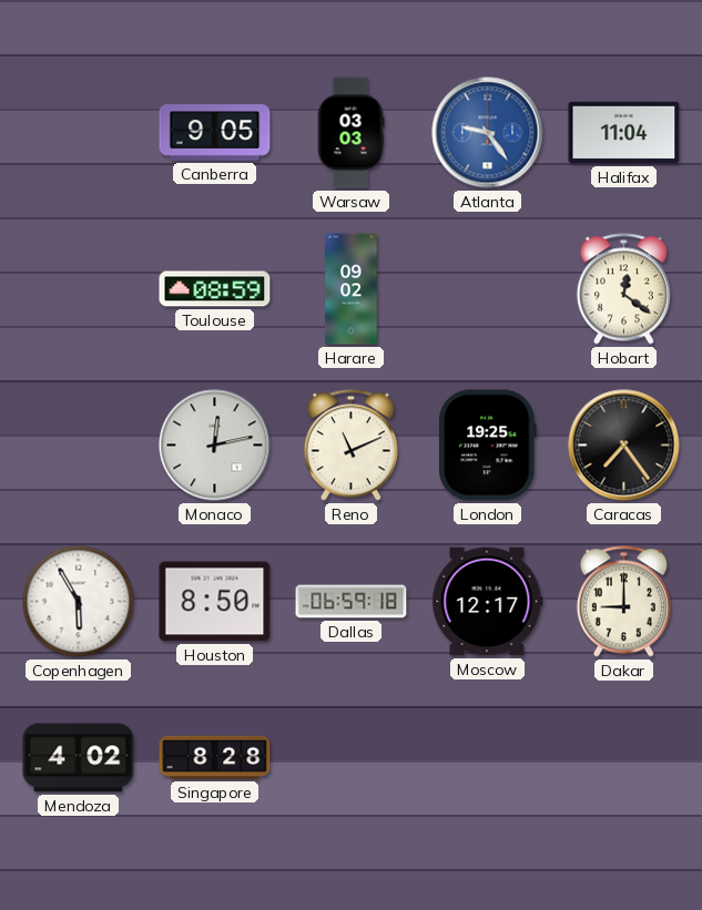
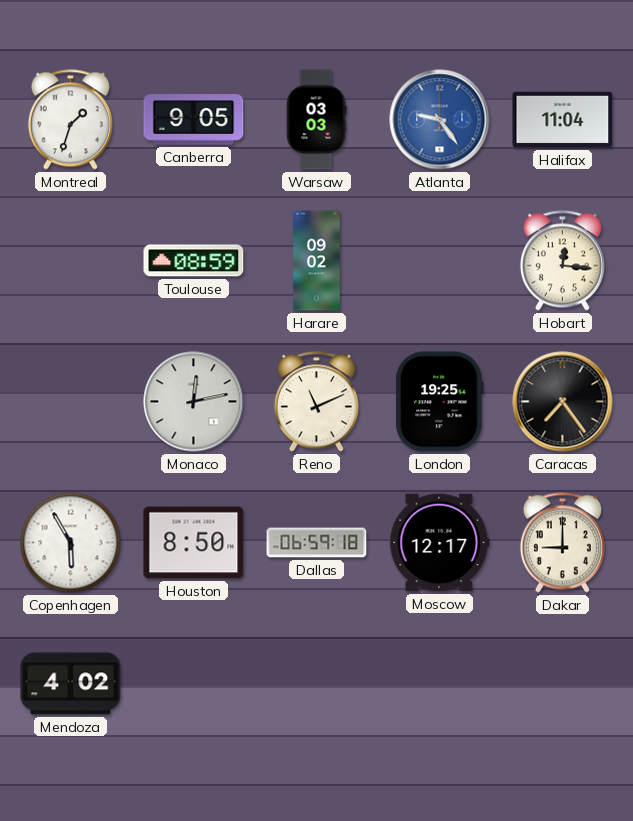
Montreal: none -> 1:33 (70, 120)
Hobart: 12:21 -> 12:16 (562, 261)
Singapore: 8:28 -> none (215, 757)
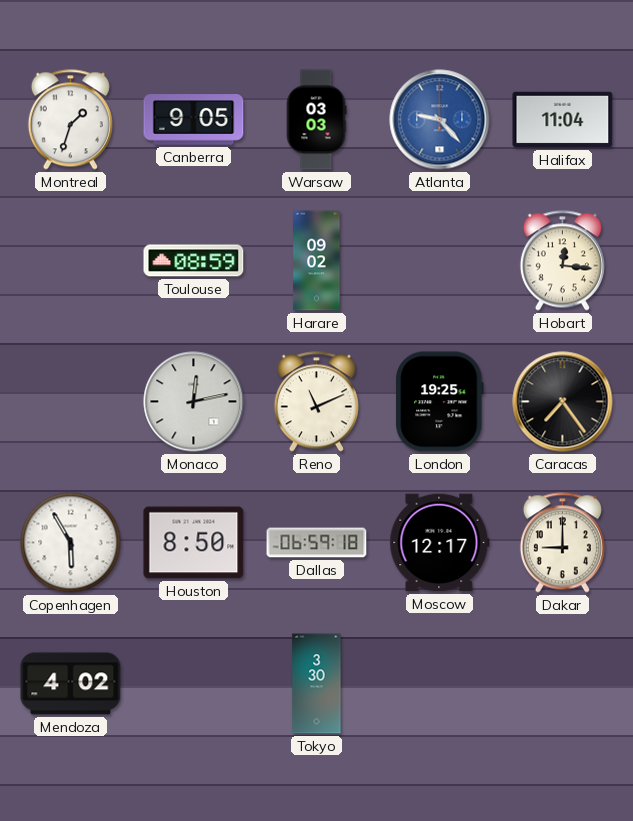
Atlanta: 9:24 -> 9:23 (440, 120)
Tokyo: none -> 3:30 (317, 684)
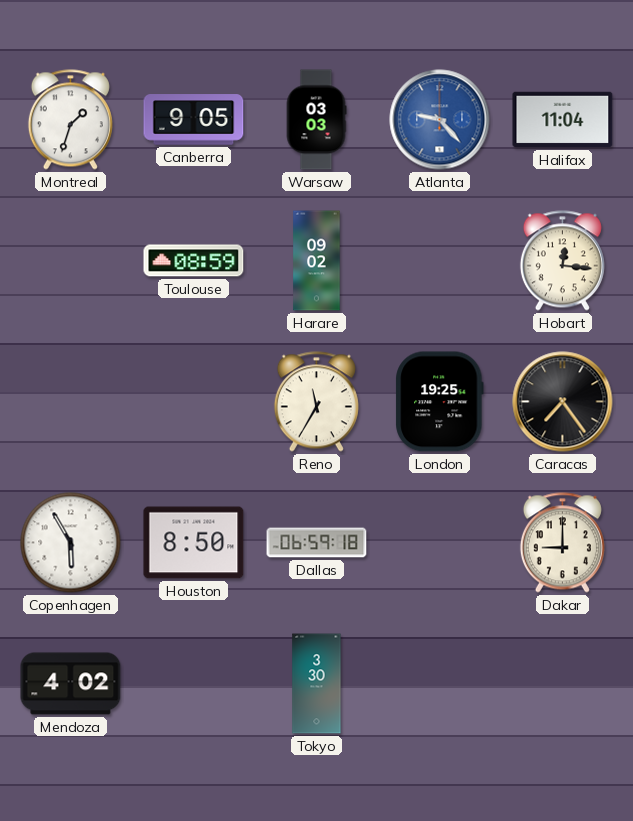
Monaco: 12:13 -> none (194, 402)
Reno: 11:11 -> 11:35 (316, 402)
Moscow: 12:17 -> none (440, 543)
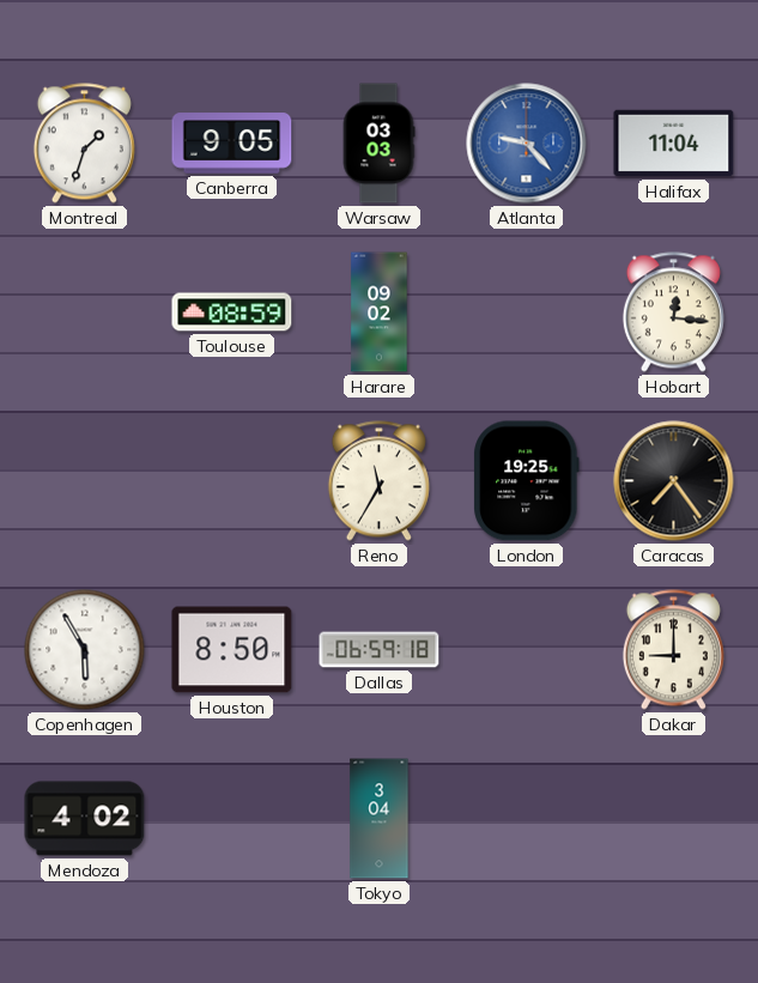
Tokyo: 3:30 -> 3:04 (380, 819)
